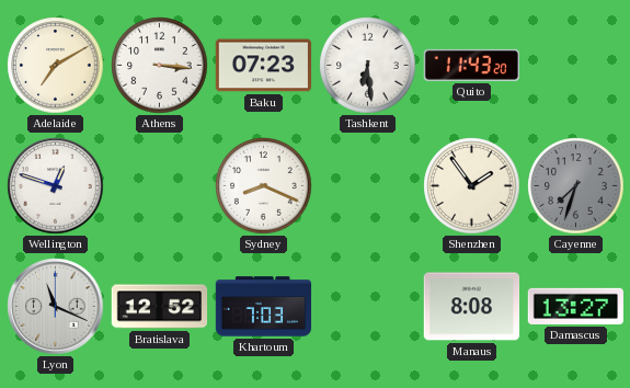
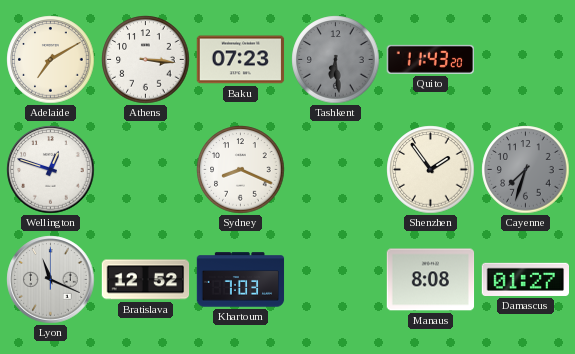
Tashkent dial: white -> grey (336, 60)
Damascus: 13:27 -> 01:27 (525, 279)
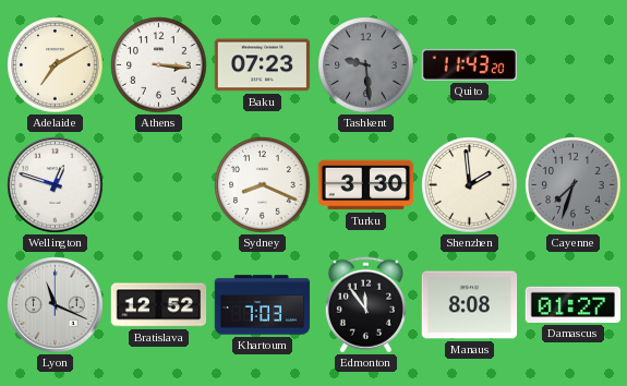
Tashkent: 6:29 -> 9:29 (366, 65)
Turku: none -> 3:30 (366, 185)
Shenzhen: 1:54 -> 1:59 (470, 185)
Edmonton: none -> 11:54 (365, 305)
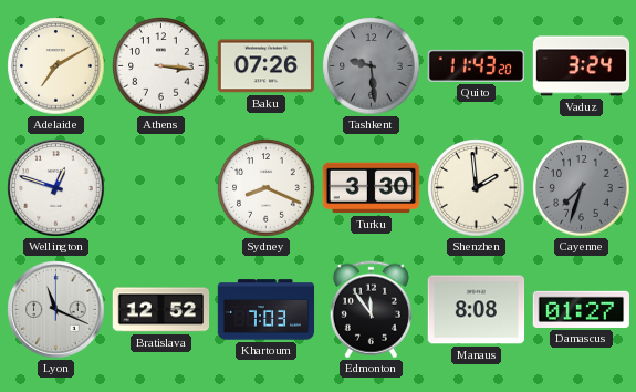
Baku: 07:23 -> 07:26 (267, 66)
Vaduz: none -> 3:24 (582, 66)
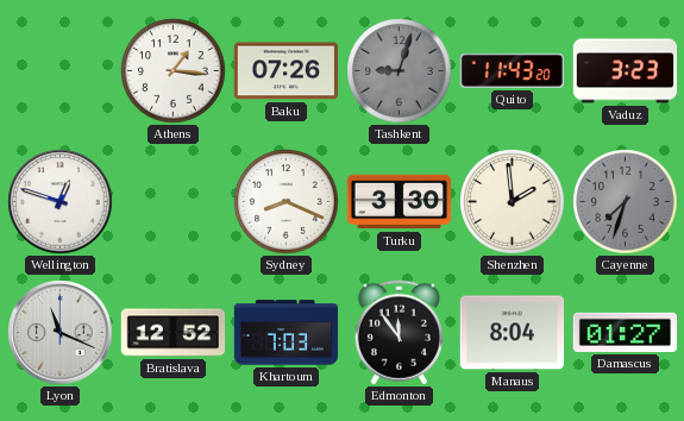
Adelaide: 7:10 -> none (56, 66)
Athens: 3:16 -> 1:16 (174, 71)
Tashkent: 9:29 -> 9:03 (400, 71)
Vaduz: 3:24 -> 3:23 (626, 71)
Manaus: 8:08 -> 8:04 (513, 333)
